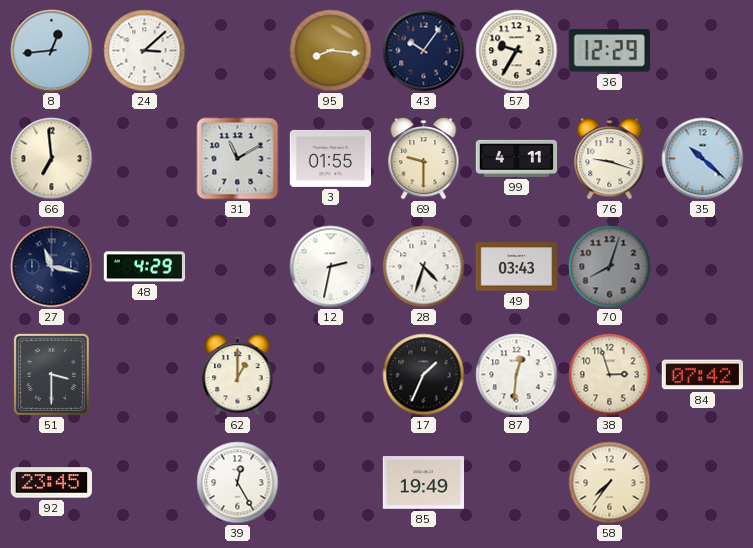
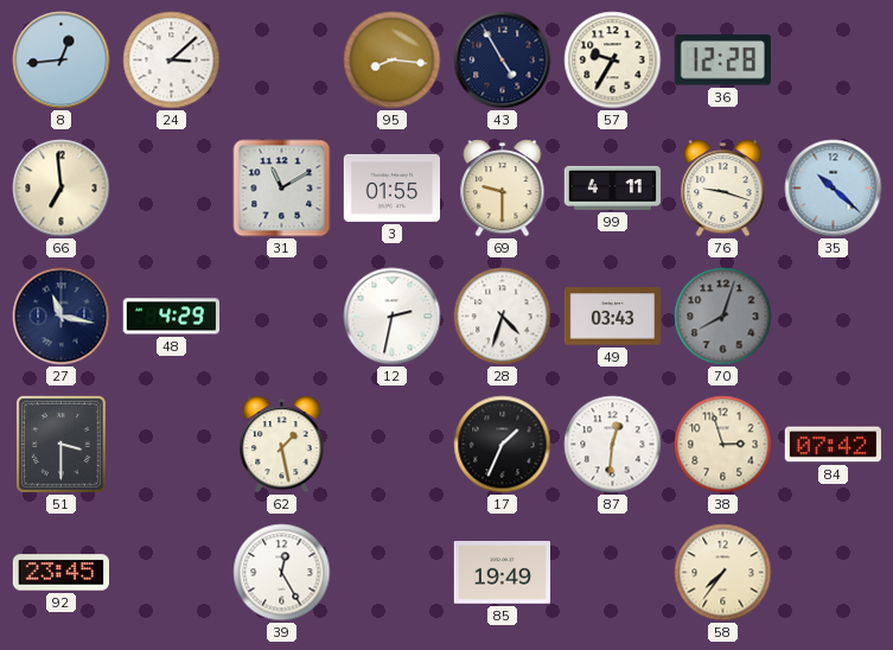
43: 10:06 -> 4:55 (503, 60)
36: 12:29 -> 12:28 (722, 60)
62: 1:00 -> 1:28 (282, 445)
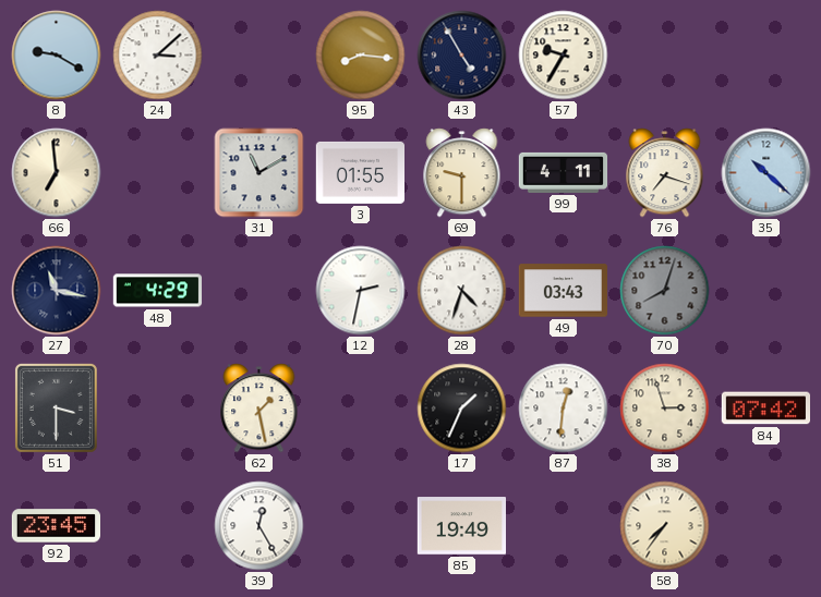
8: 12:44 -> 9:20 (57, 56)
36: 12:28 -> none (722, 60)
76: 9:18 -> 7:18 (665, 173)
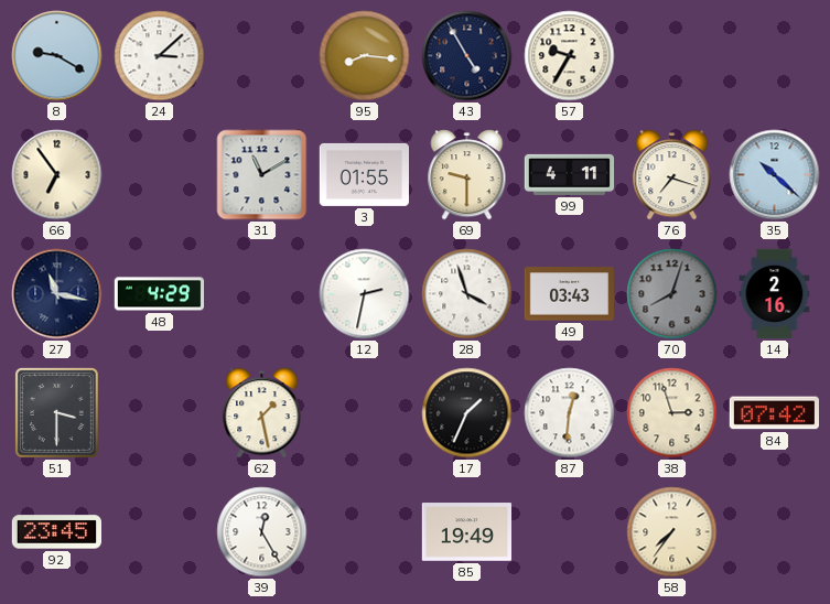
66: 6:59 -> 6:54 (57, 175)
28: 4:33 -> 3:57 (467, 294)
14: none -> 2:16 (775, 294)
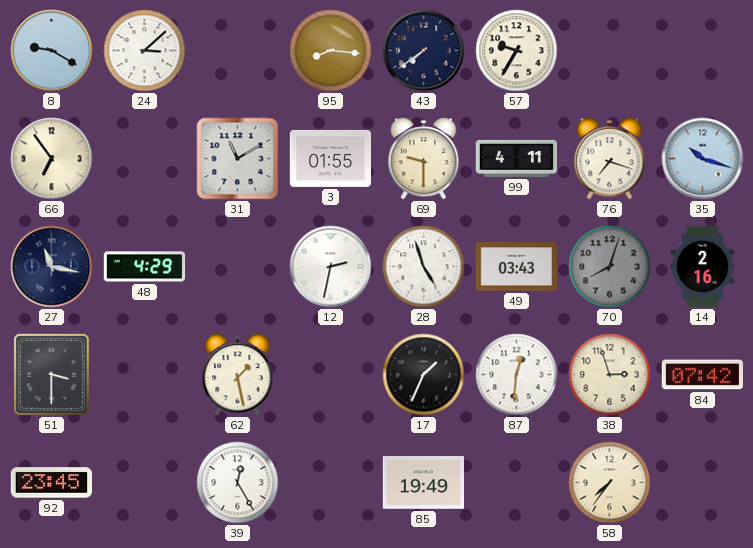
43: 4:55 -> 7:39 (424, 51)
35: 10:22 -> 10:18 (703, 159)
28: 3:57 -> 4:57 (424, 267)
